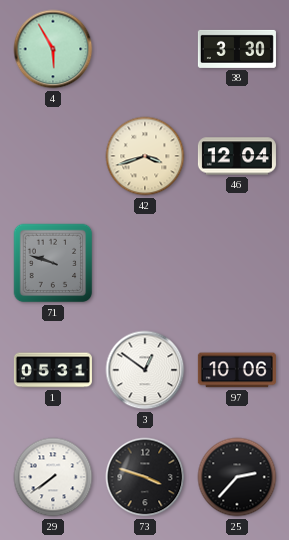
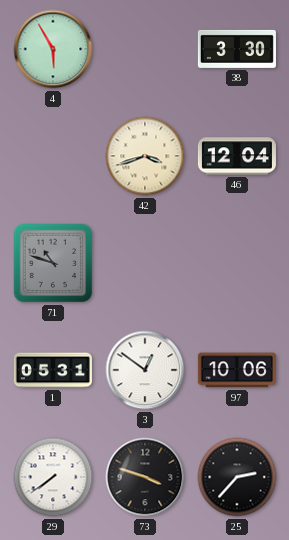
71: 9:48 -> 10:48 (53, 263)
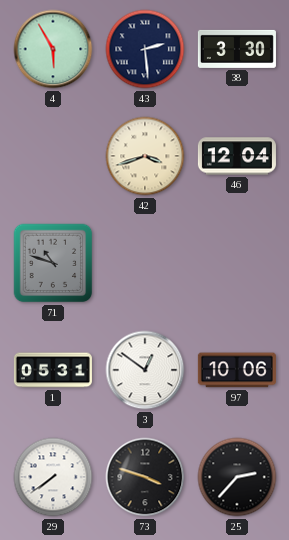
43: none -> 2:29 (145, 49)
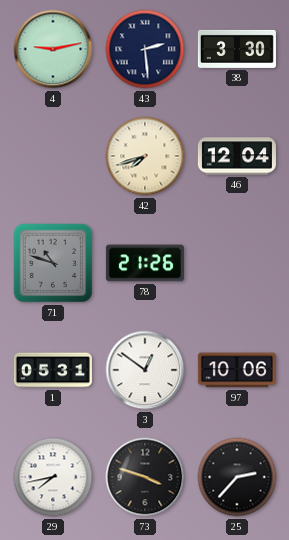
4: 5:55 -> 9:13 (53, 49)
42: 3:42 -> 7:42 (145, 156)
78: none -> 21:26 (145, 263)
29: 7:39 -> 7:43 (53, 477)
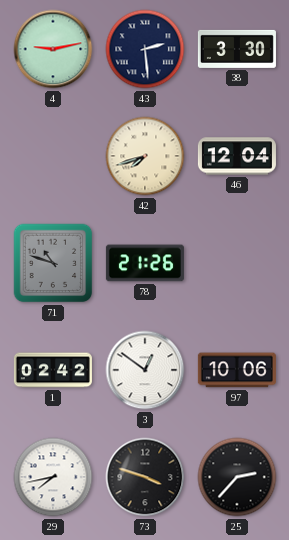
1: 05:31 -> 02:42 (53, 370)
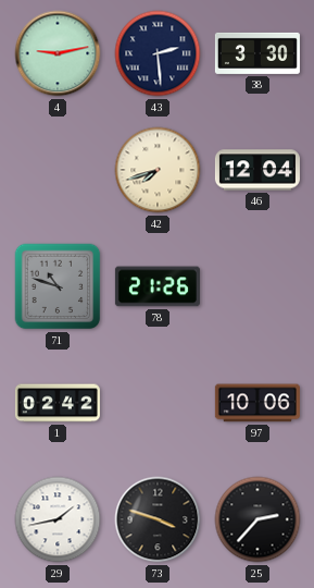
3: 12:51 -> none (145, 370)
29: 7:43 -> 1:43 (58, 519)
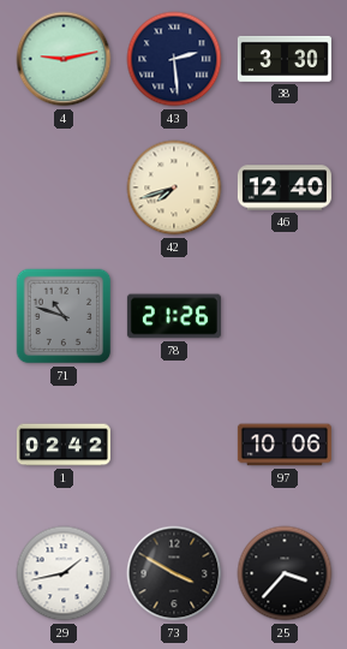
46: 12:04 -> 12:40 (285, 187)
73: 3:48 -> 3:50 (174, 573)
25: 2:37 -> 3:37 (285, 573)
